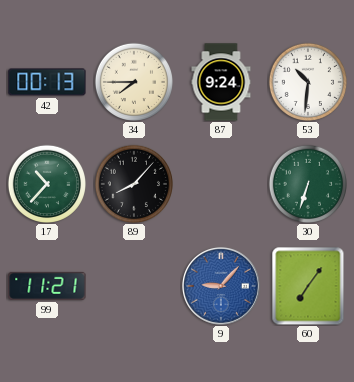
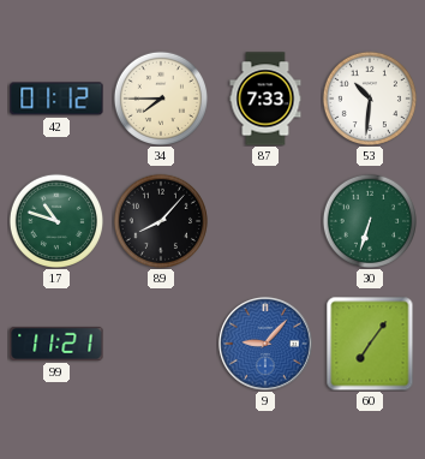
42: 00:13 -> 01:12 (56, 99)
87: 9:24 -> 7:33 (265, 99)
17: 10:37 -> 10:48 (55, 220)
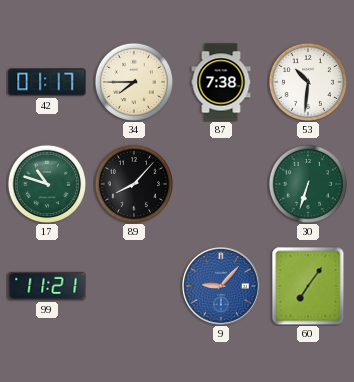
42: 01:12 -> 01:17 (47, 82)
87: 7:33 -> 7:38 (221, 82)
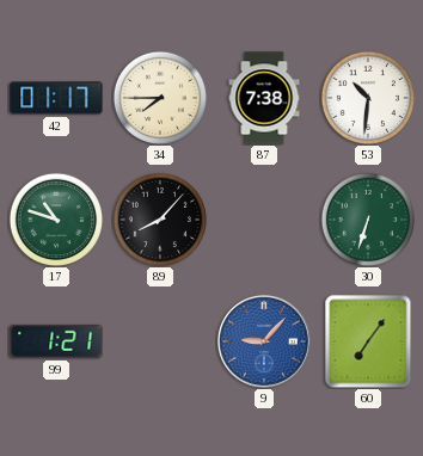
99: 11:21 -> 1:21 (56, 341)
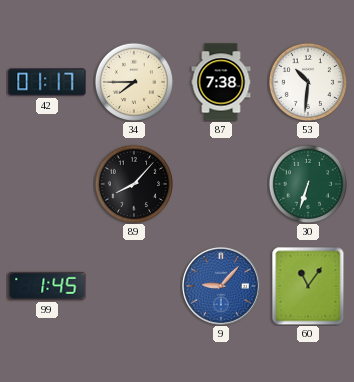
17: 10:48 -> none (55, 218)
99: 1:21 -> 1:45 (47, 286)
60: 7:06 -> 11:06 (308, 286)
